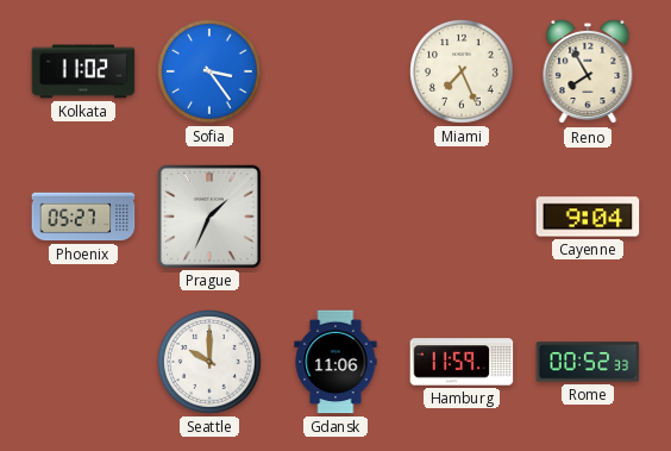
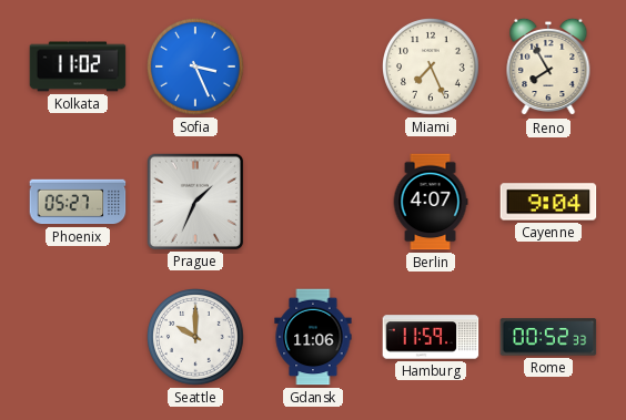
Sofia: 3:24 -> 3:26 (196, 68)
Berlin: none -> 4:07 (431, 202)
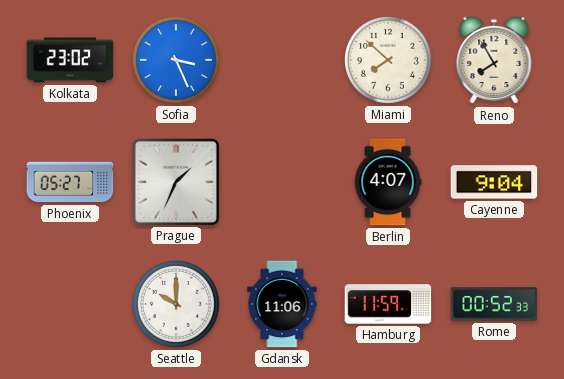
Kolkata: 11:02 -> 23:02 (70, 60)
Miami: 7:26 -> 7:52 (389, 61)
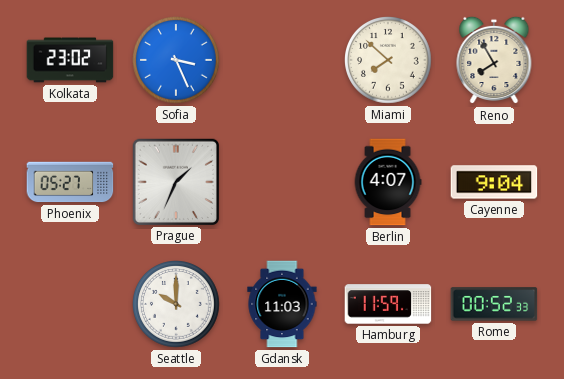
Gdansk: 11:06 -> 11:03 (282, 304)
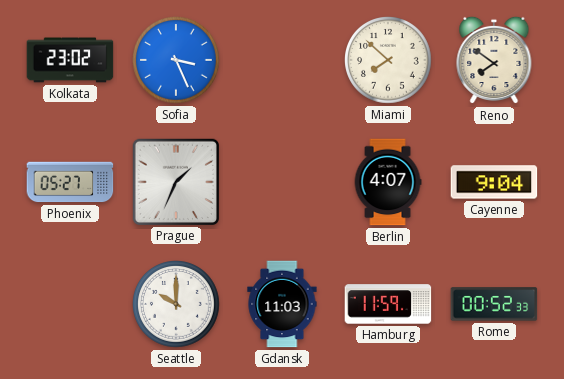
Reno: 7:55 -> 7:51 (494, 60)
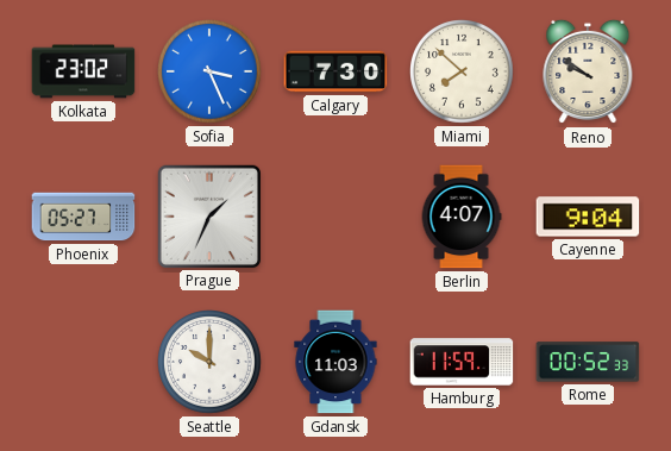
Calgary: none -> 7:30 (335, 71)
Reno: 7:51 -> 9:51 (588, 71)
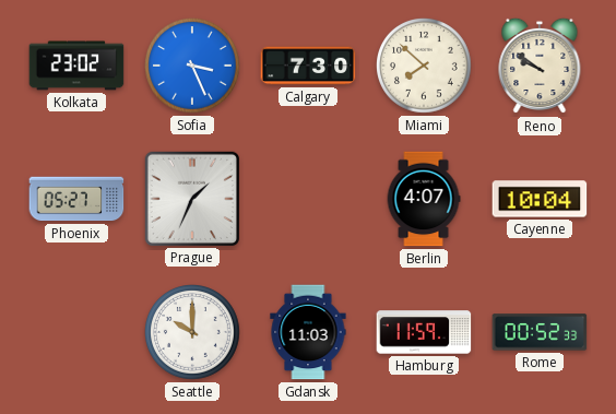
Cayenne: 9:04 -> 10:04 (540, 199)
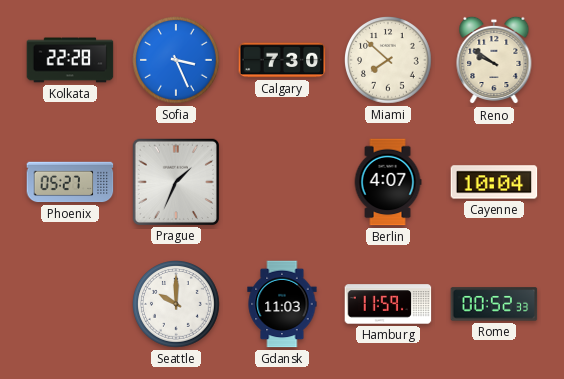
Kolkata: 23:02 -> 22:28 (70, 60)
